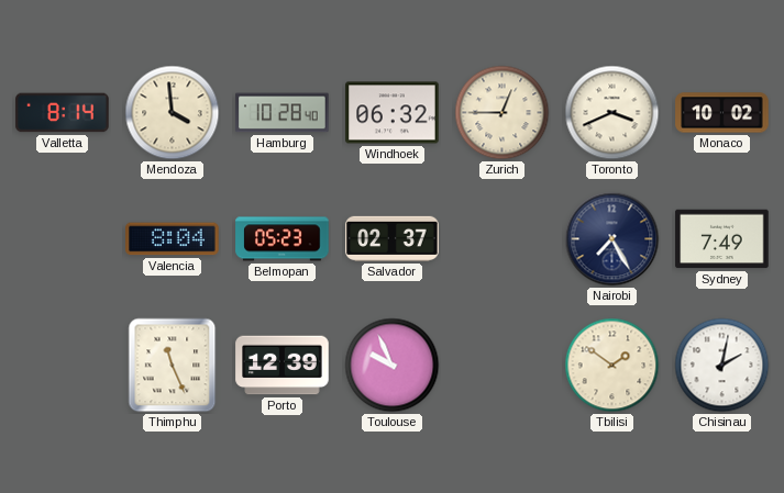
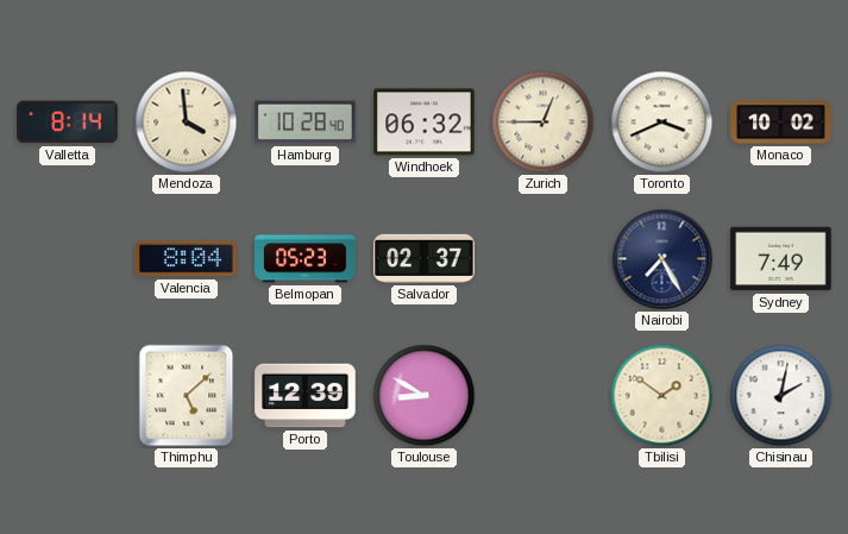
Thimphu: 11:26 -> 5:08 (187, 396)
Toulouse: 9:56 -> 8:50 (425, 396)
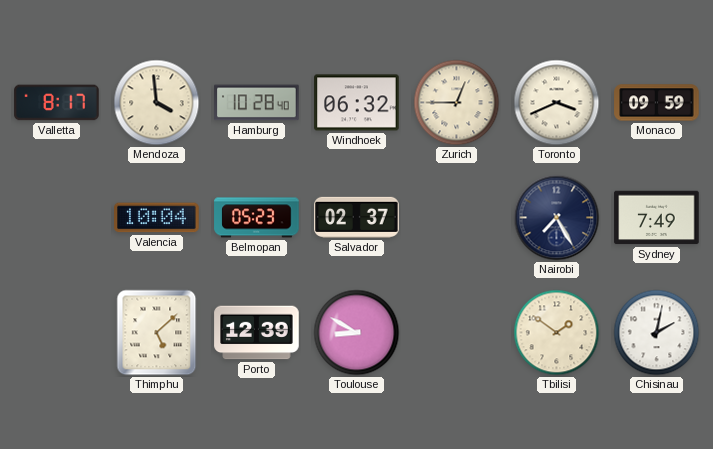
Valletta: 8:14 -> 8:17 (57, 103)
Monaco: 10:02 -> 09:59 (657, 103)
Valencia: 8:04 -> 10:04 (157, 218)
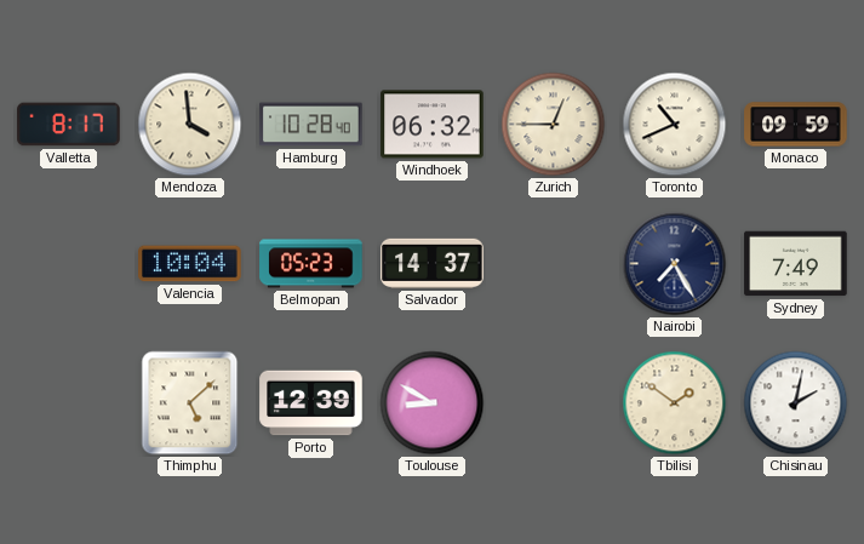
Toronto: 3:41 -> 10:41 (675, 125)
Salvador: 02:37 -> 14:37 (433, 263)
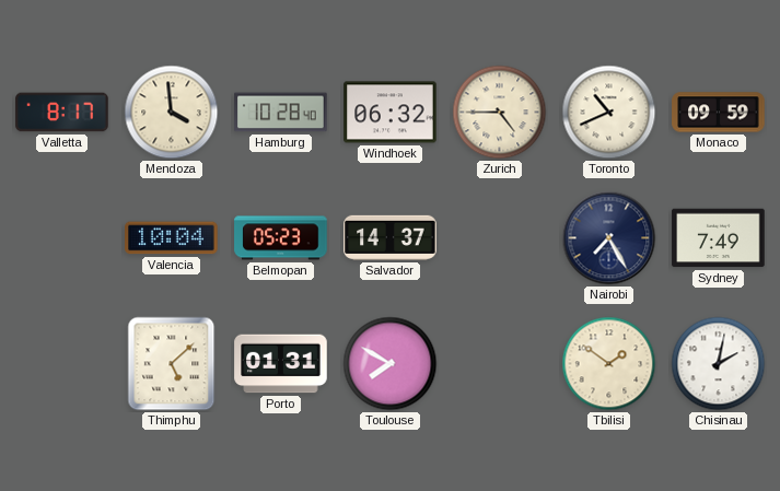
Zurich: 12:45 -> 4:45 (500, 113)
Porto: 12:39 -> 01:31 (281, 364)
Toulouse: 8:50 -> 7:50 (391, 364)
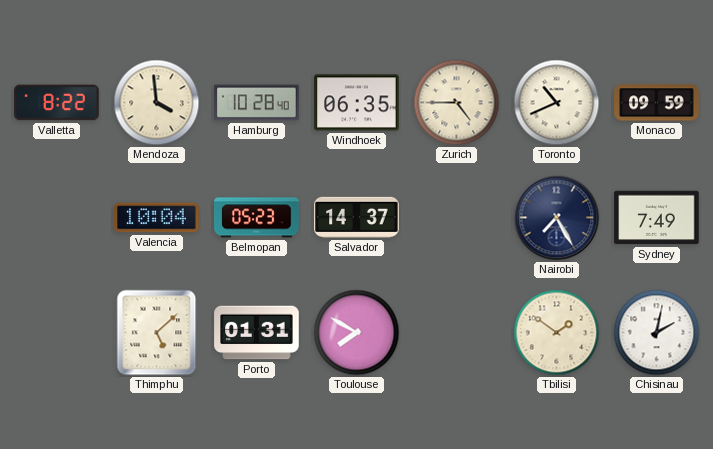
Valletta: 8:17 -> 8:22 (57, 103)
Windhoek: 06:32 -> 06:35 (357, 103)
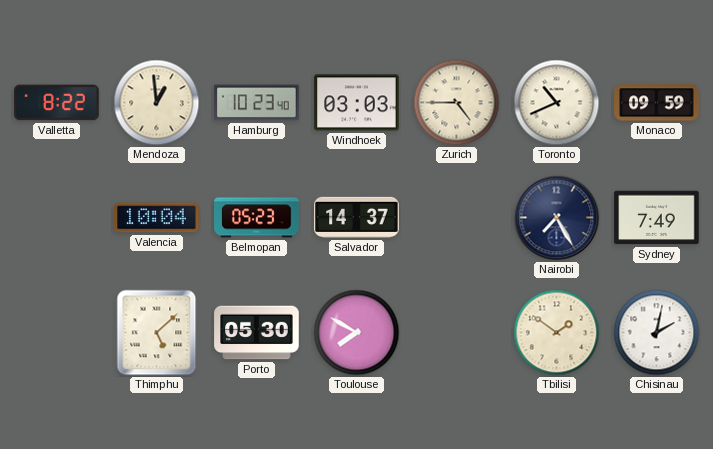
Mendoza: 3:59 -> 12:59 (157, 103)
Hamburg: 10:28 -> 10:23 (257, 103)
Windhoek: 06:35 -> 03:03 (357, 103)
Porto: 01:31 -> 05:30 (257, 333)
